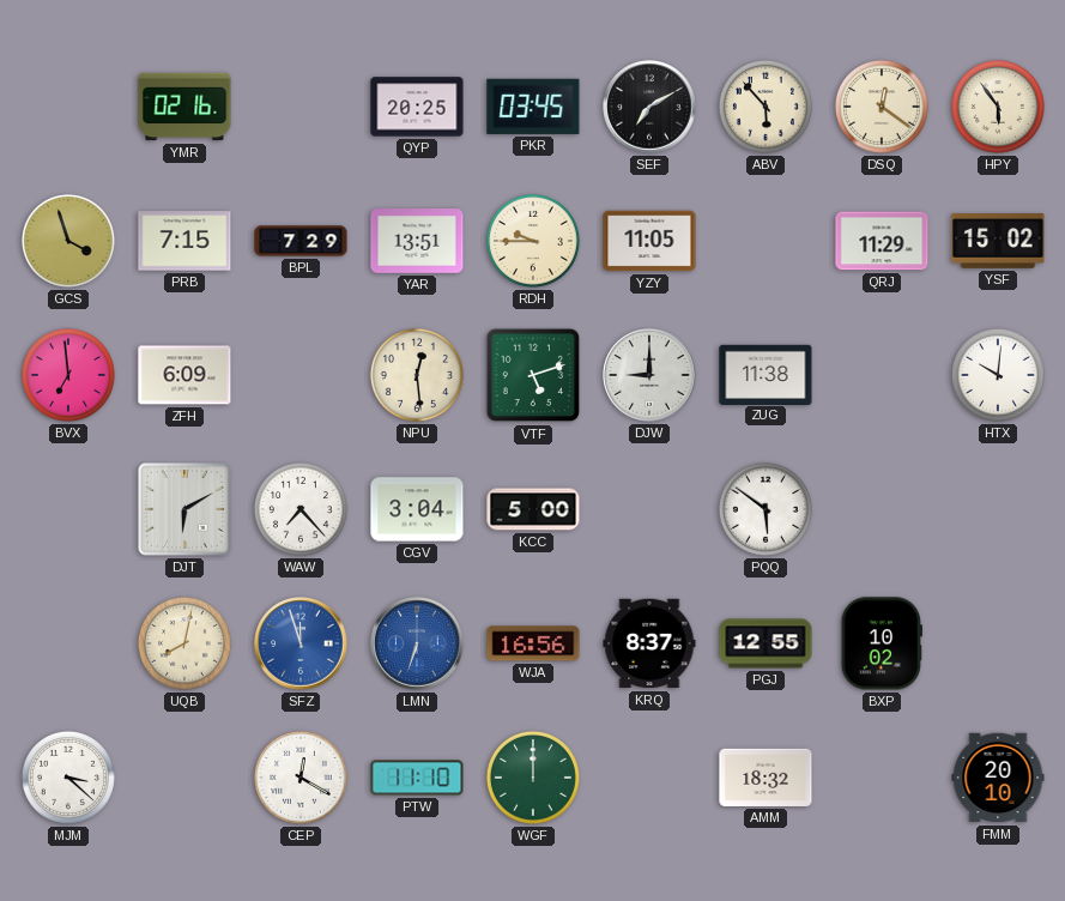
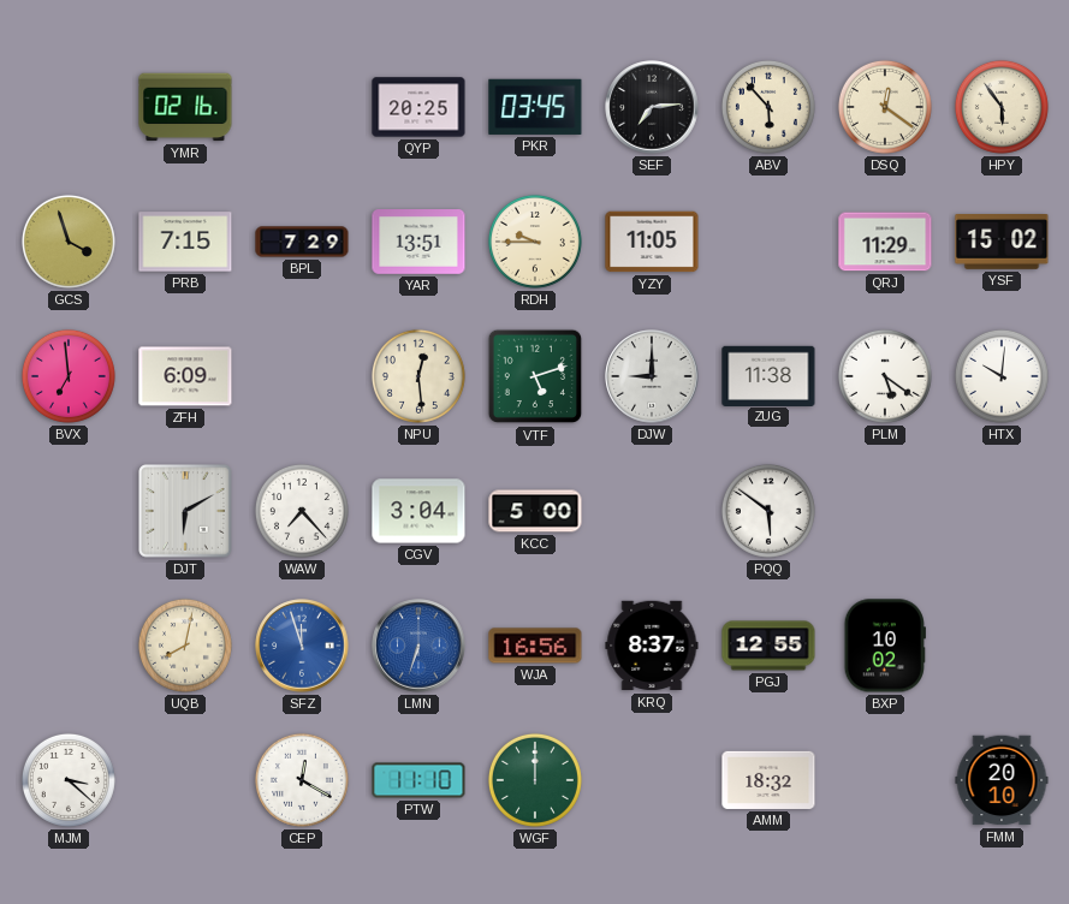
SEF: 7:10 -> 7:14 (652, 107)
PLM: none -> 5:21 (885, 376)
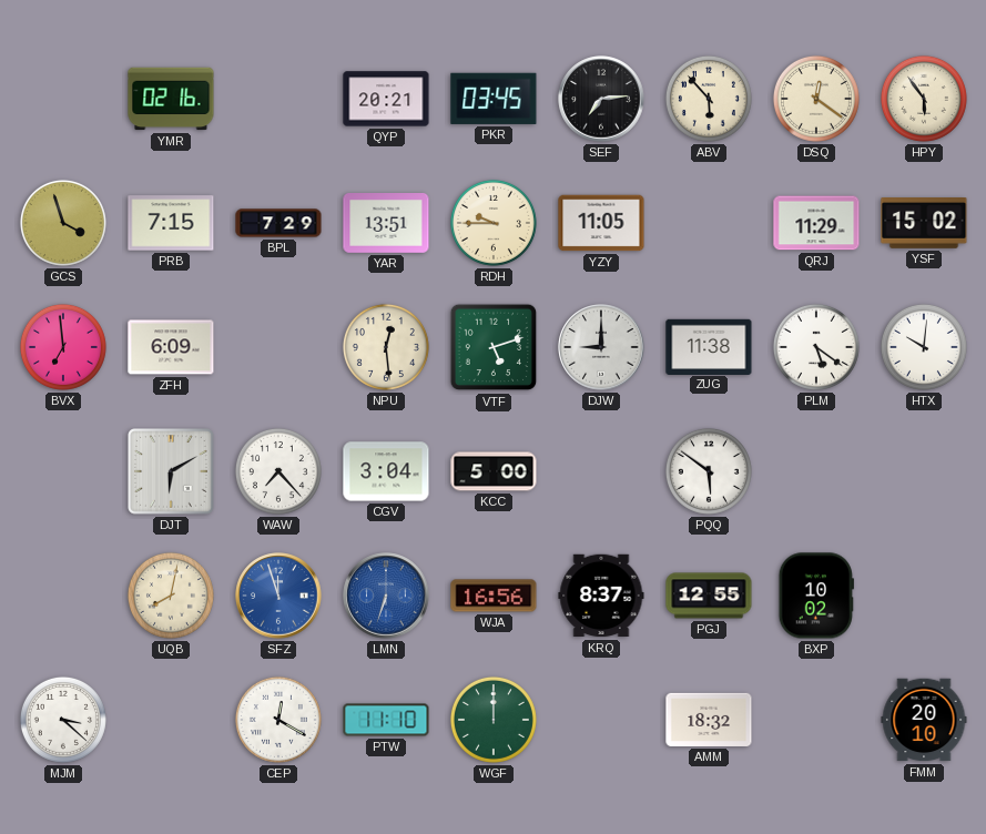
QYP: 20:25 -> 20:21 (386, 99)
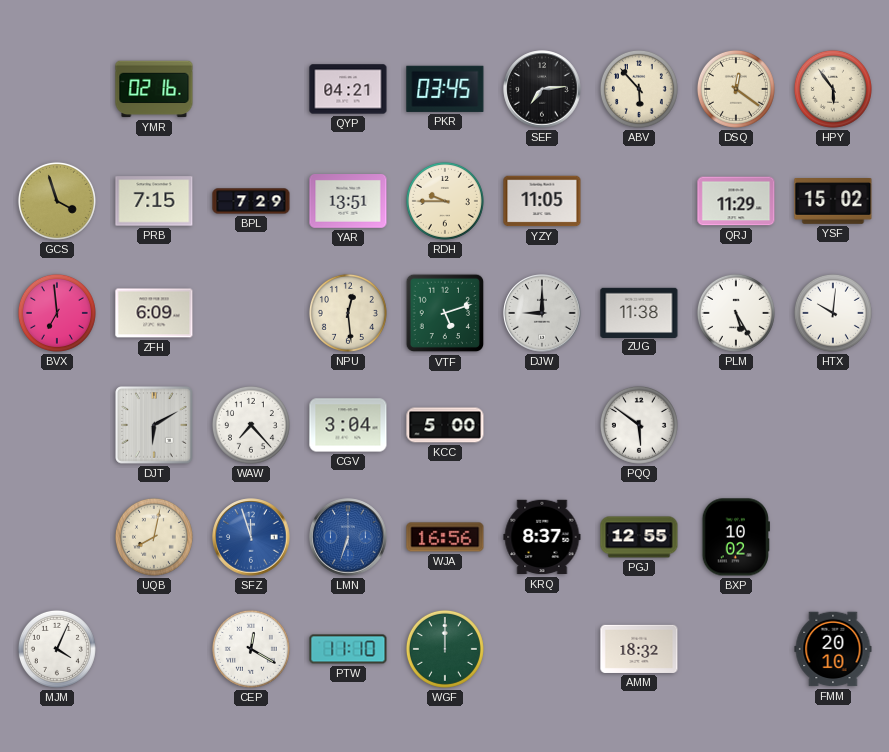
QYP: 20:21 -> 04:21 (348, 89)
PLM: 5:21 -> 5:25 (736, 313)
MJM: 3:22 -> 4:04 (57, 649)
